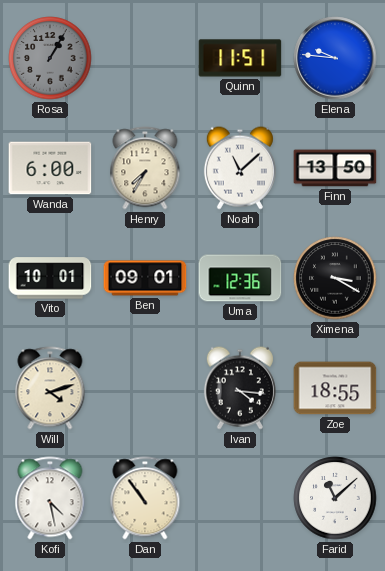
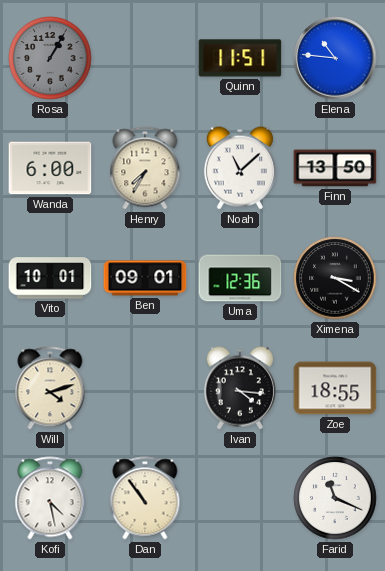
Elena: 9:46 -> 10:46 (335, 58)
Farid: 11:08 -> 11:19 (335, 498)
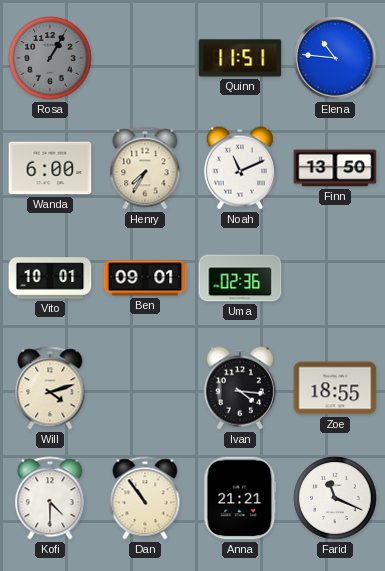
Noah: 11:08 -> 11:11 (240, 168)
Uma: 12:36 -> 02:36 (240, 278)
Ximena: 3:20 -> none (335, 278)
Kofi: 4:28 -> 4:30 (50, 498)
Anna: none -> 21:21 (240, 498)
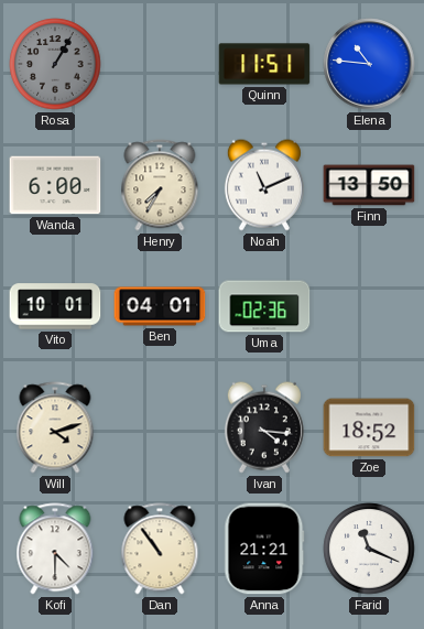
Ben: 09:01 -> 04:01 (160, 306)
Zoe: 18:55 -> 18:52 (369, 427)
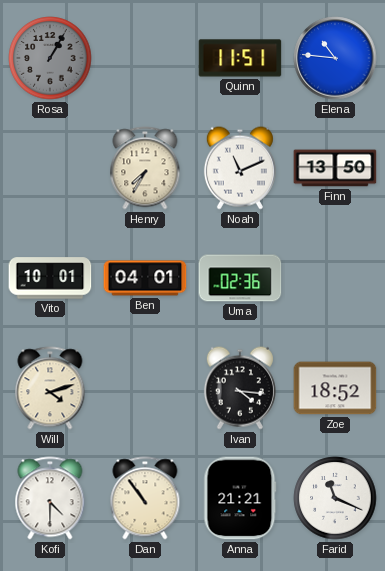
Wanda: 6:00 -> none (55, 185)
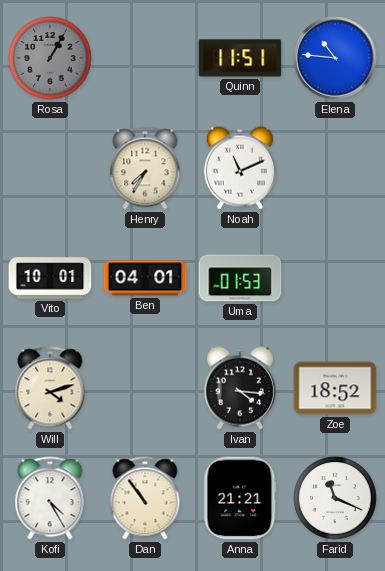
Finn: 13:50 -> none (335, 168)
Uma: 02:36 -> 01:53 (240, 278)
Kofi: 4:30 -> 4:25 (50, 498)
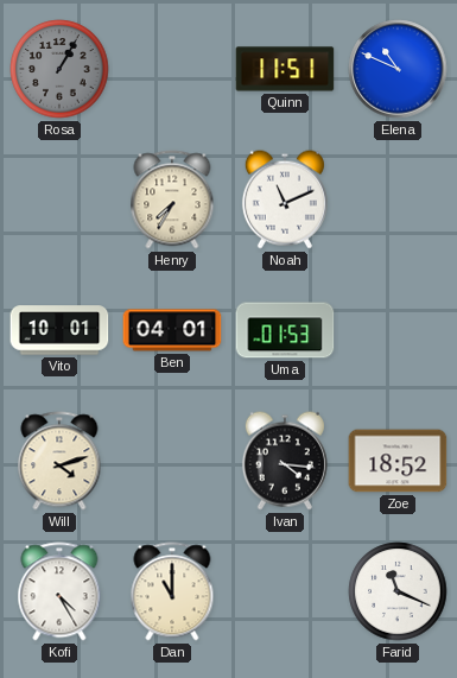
Elena: 10:46 -> 10:49 (398, 69)
Dan: 10:54 -> 11:00 (172, 591)
Anna: 21:21 -> none (240, 498)
